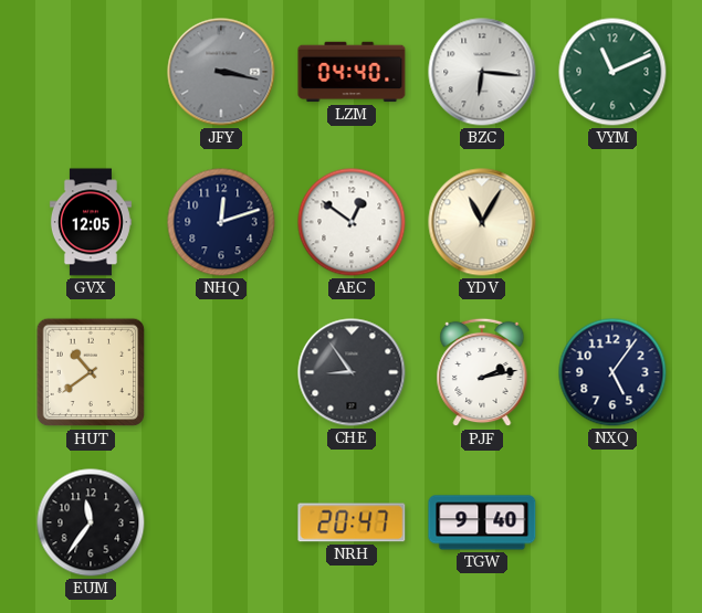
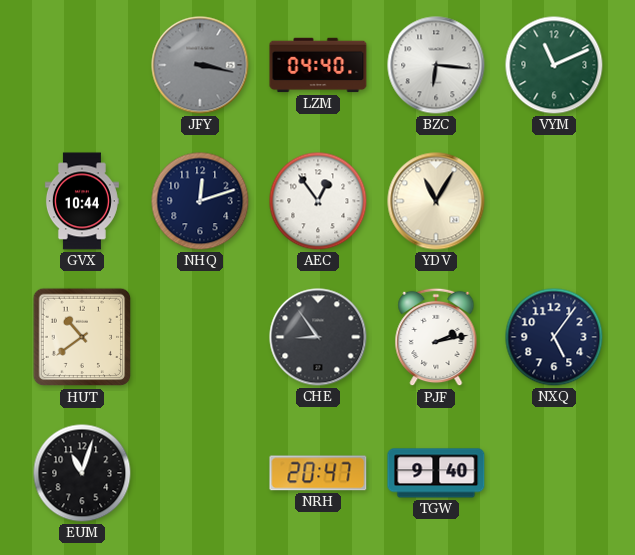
GVX: 12:05 -> 10:44 (82, 201)
AEC: 12:51 -> 12:54 (318, 201)
EUM: 11:36 -> 11:03 (82, 473)
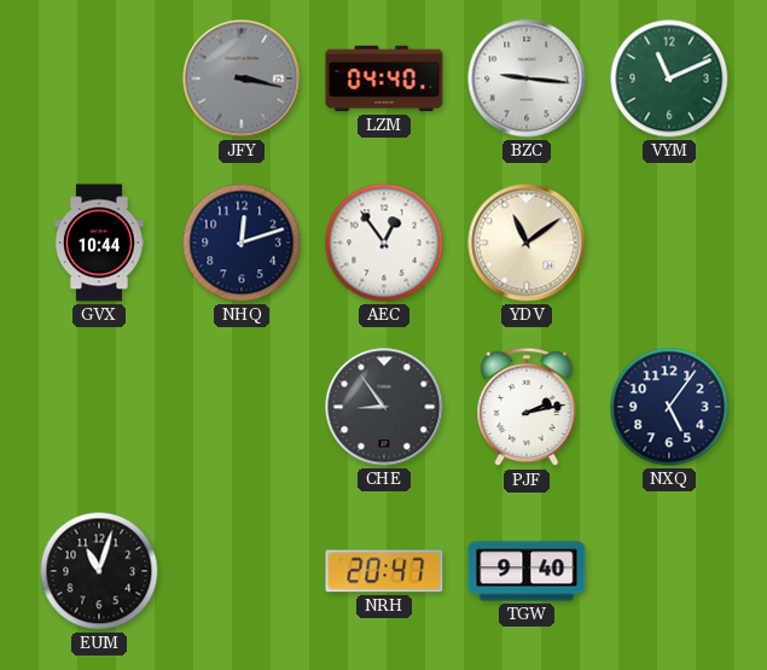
BZC: 6:16 -> 9:16 (527, 78)
YDV: 11:05 -> 11:09 (527, 243)
HUT: 10:39 -> none (82, 337)
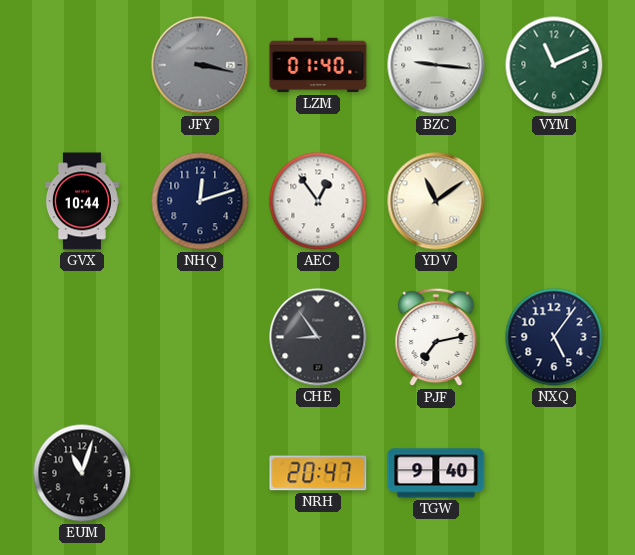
LZM: 04:40 -> 01:40 (318, 65)
PJF: 2:13 -> 7:13 (436, 337)
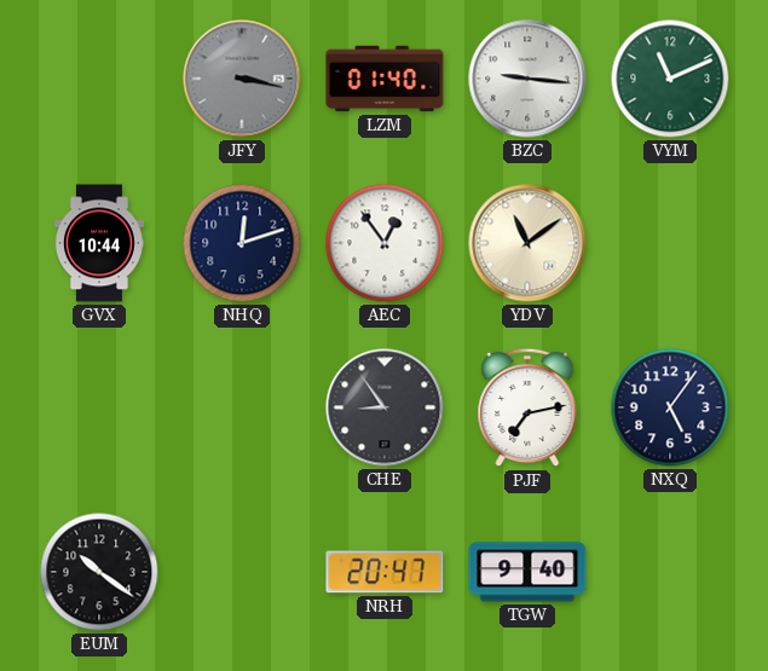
EUM: 11:03 -> 10:21 (99, 572)
